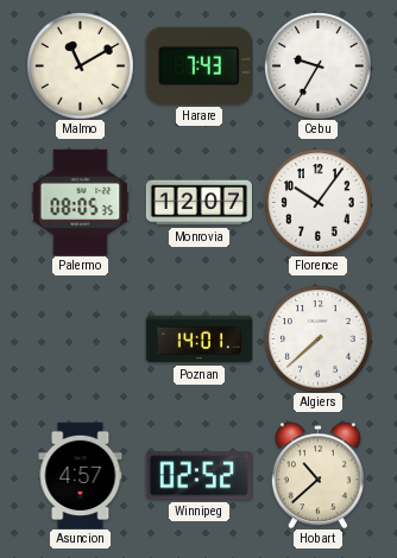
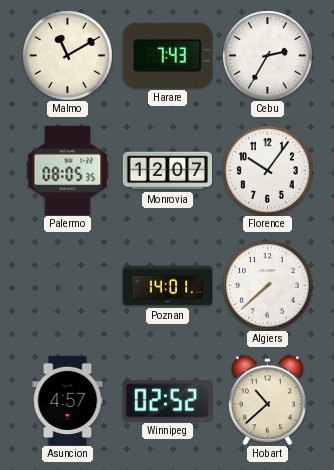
Cebu: 9:35 -> 2:35 (267, 55)
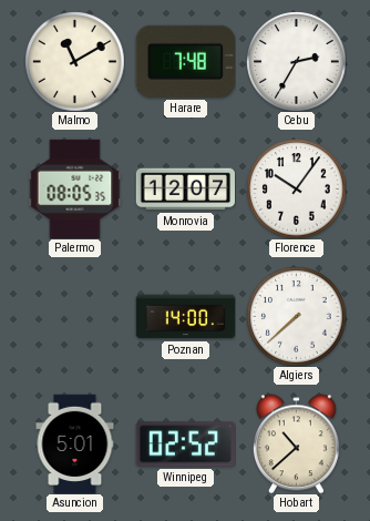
Harare: 7:43 -> 7:48 (185, 61)
Poznan: 14:01 -> 14:00 (185, 317)
Asuncion: 4:57 -> 5:01 (75, 443)
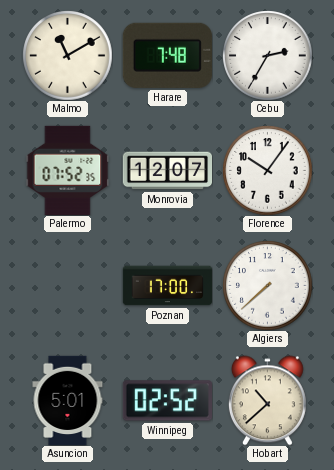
Palermo: 08:05 -> 07:52 (68, 170)
Poznan: 14:00 -> 17:00 (167, 286)
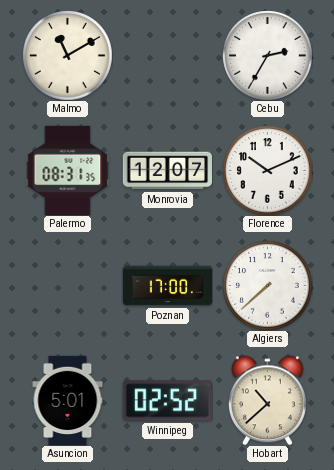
Harare: 7:48 -> none (167, 55)
Palermo: 07:52 -> 08:31 (68, 170)
Florence: 10:06 -> 10:11 (267, 170)
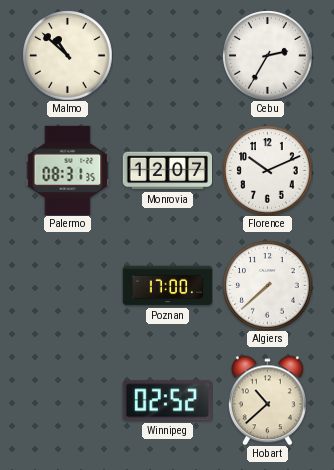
Malmo: 11:10 -> 10:52 (67, 55)
Asuncion: 5:01 -> none (68, 400)
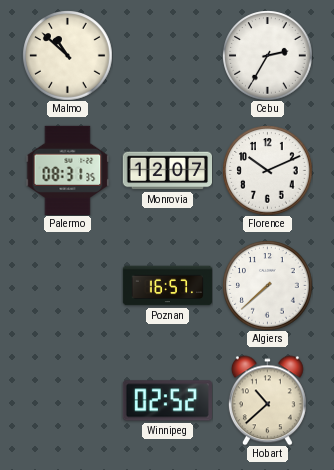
Poznan: 17:00 -> 16:57 (167, 286)
